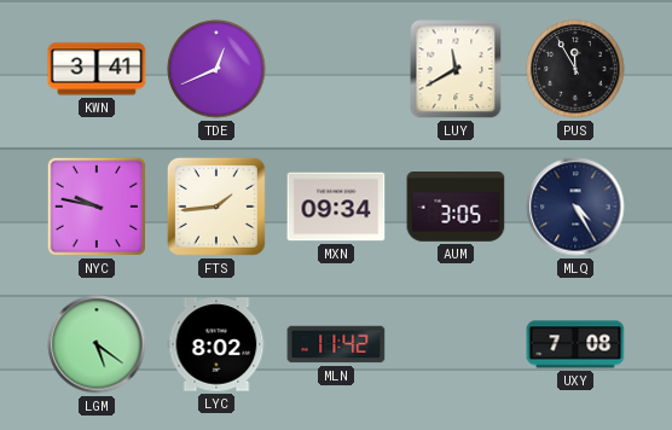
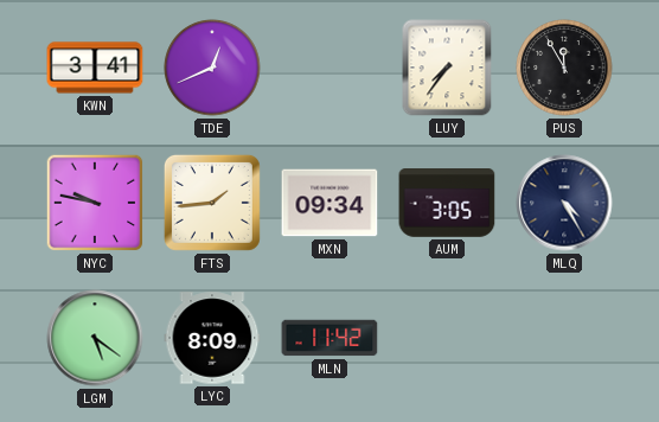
LUY: 11:40 -> 7:36 (447, 68)
LYC: 8:02 -> 8:09 (212, 338)
UXY: 7:08 -> none (575, 344)
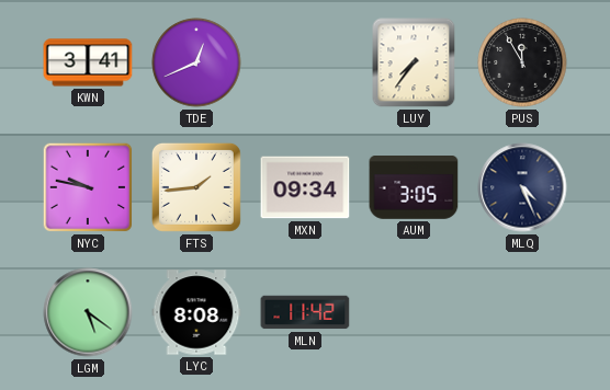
MLQ: 4:25 -> 4:26 (522, 187)
LYC: 8:09 -> 8:08 (196, 312)
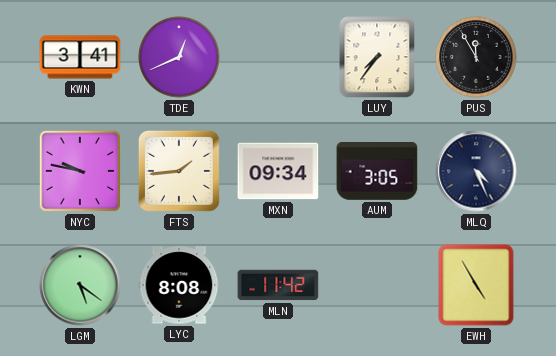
EWH: none -> 4:55 (476, 285)
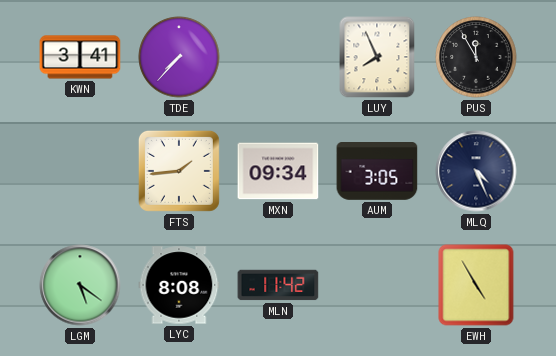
TDE: 12:41 -> 7:37 (179, 57)
LUY: 7:36 -> 7:56 (377, 57)
NYC: 9:47 -> none (80, 171)
